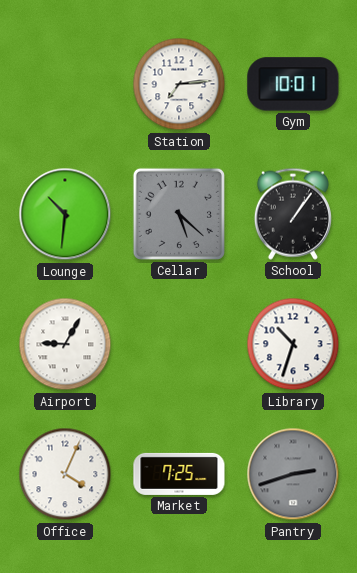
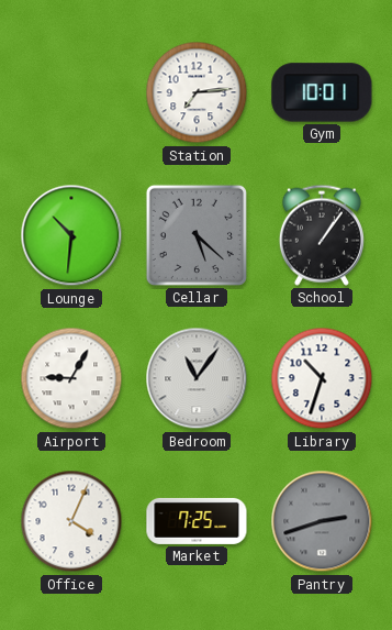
Bedroom: none -> 11:06 (197, 378)
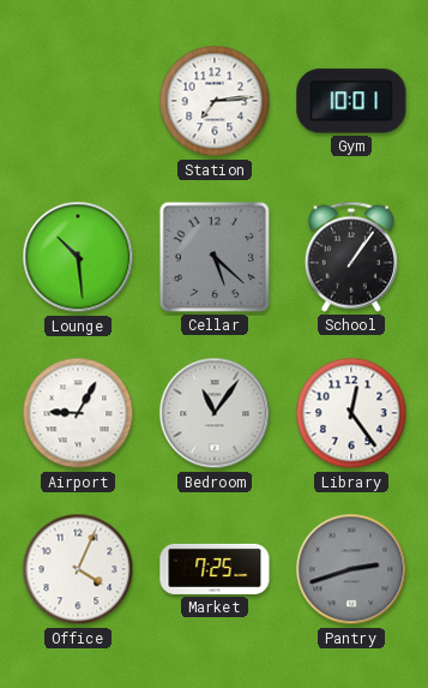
Lounge: 10:31 -> 10:29 (78, 257)
Library: 10:33 -> 12:24 (351, 413)
